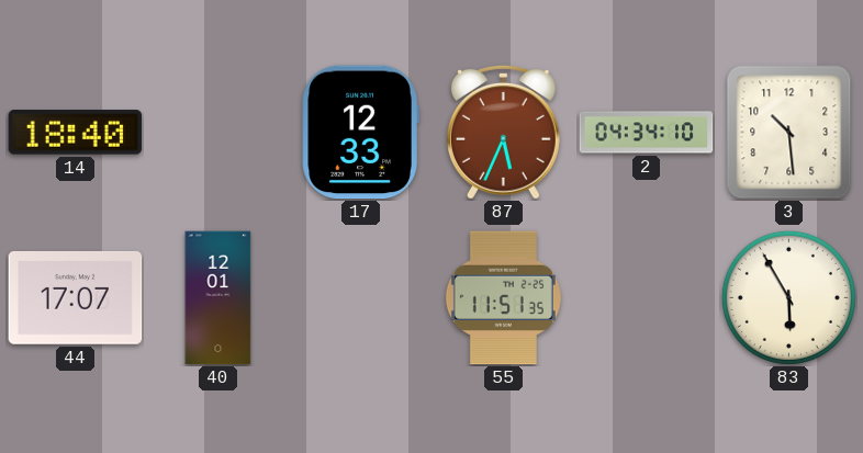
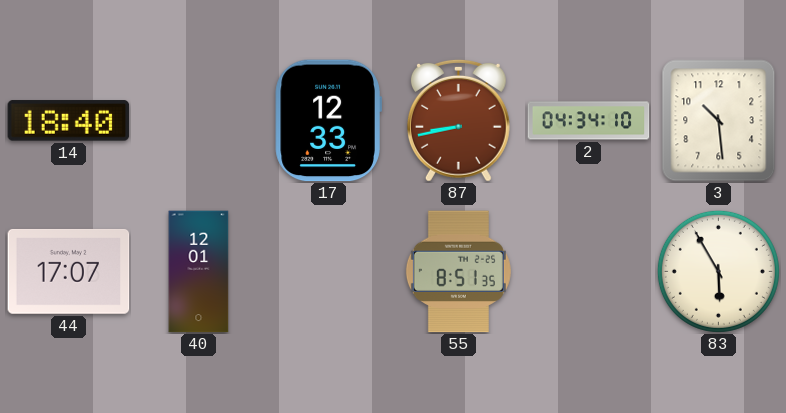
87: 5:34 -> 8:43 (458, 120)
55: 11:51 -> 8:51 (458, 272)
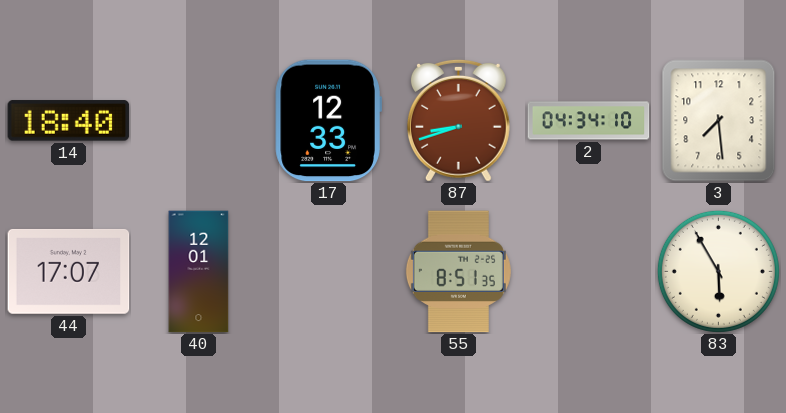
87: 8:43 -> 8:42 (458, 120)
3: 10:29 -> 7:29 (719, 121)
